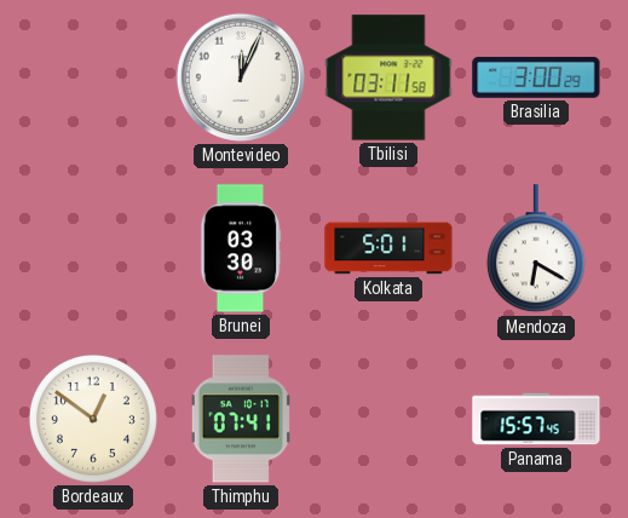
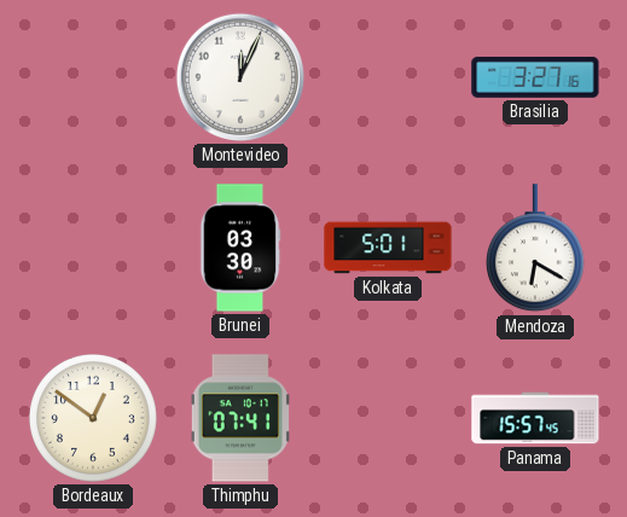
Tbilisi: 03:11 -> none (388, 77)
Brasilia: 3:00 -> 3:27 (535, 77)
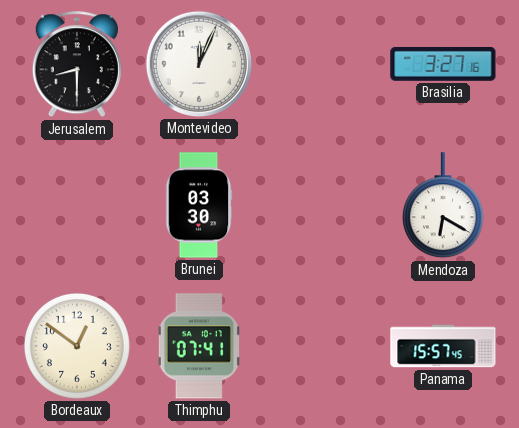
Jerusalem: none -> 8:30 (77, 65)
Kolkata: 5:01 -> none (388, 248)
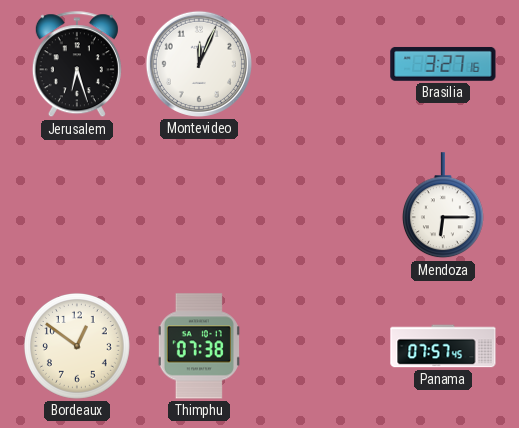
Jerusalem: 8:30 -> 6:27 (77, 65)
Brunei: 03:30 -> none (199, 205)
Mendoza: 6:20 -> 6:15 (443, 206)
Thimphu: 07:41 -> 07:38 (199, 346)
Panama: 15:57 -> 07:57 (443, 346)
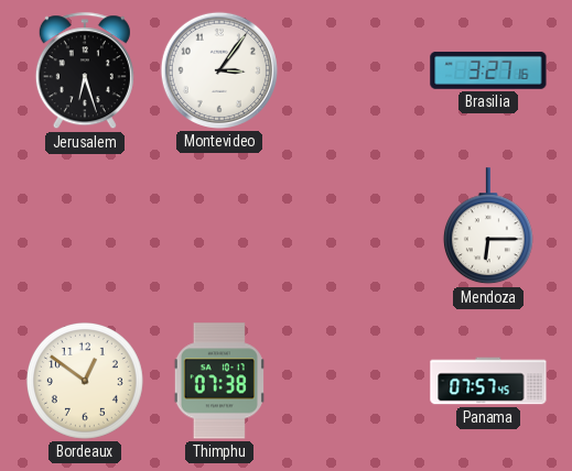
Montevideo: 12:04 -> 3:06 (219, 70)
